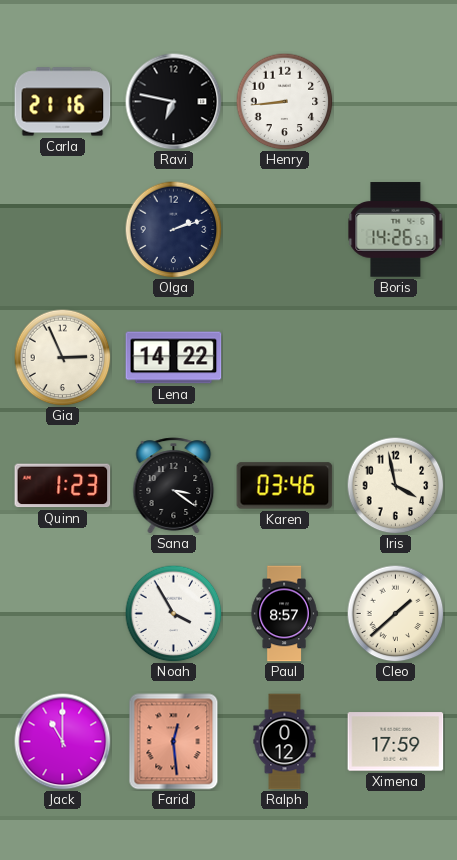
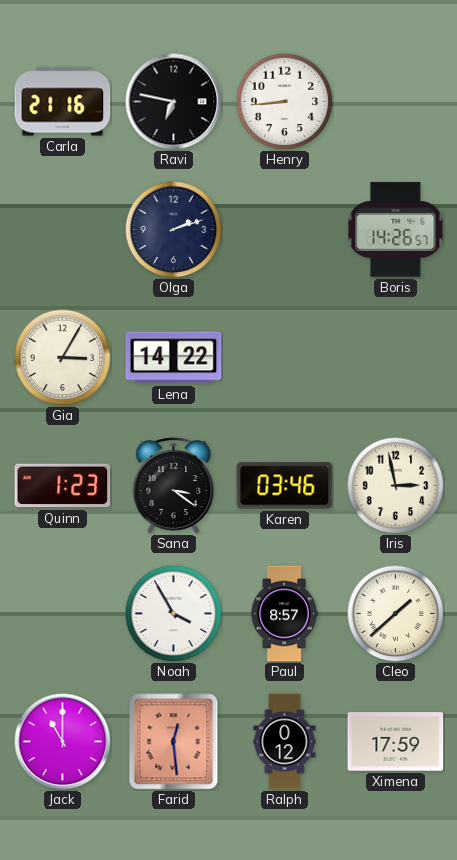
Gia: 2:56 -> 3:05 (62, 357)
Iris: 3:58 -> 2:58 (395, 485)
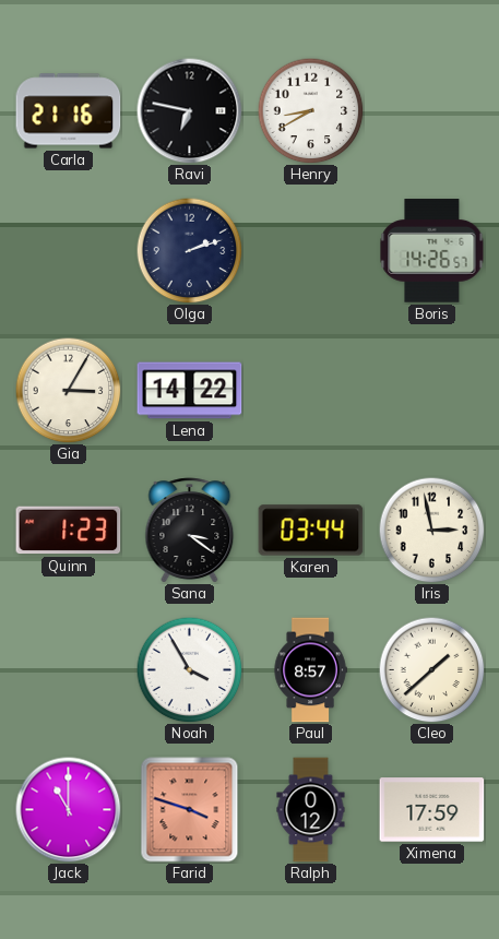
Henry: 8:44 -> 8:40 (310, 110)
Karen: 03:46 -> 03:44 (311, 531)
Farid: 12:29 -> 3:48 (190, 810)
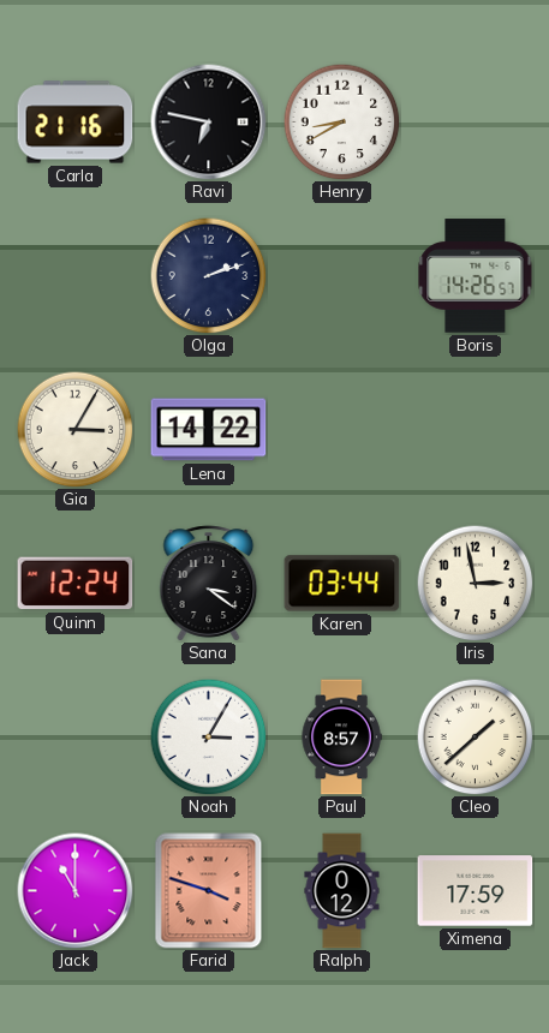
Quinn: 1:23 -> 12:24 (76, 584)
Noah: 3:55 -> 3:05 (208, 736)
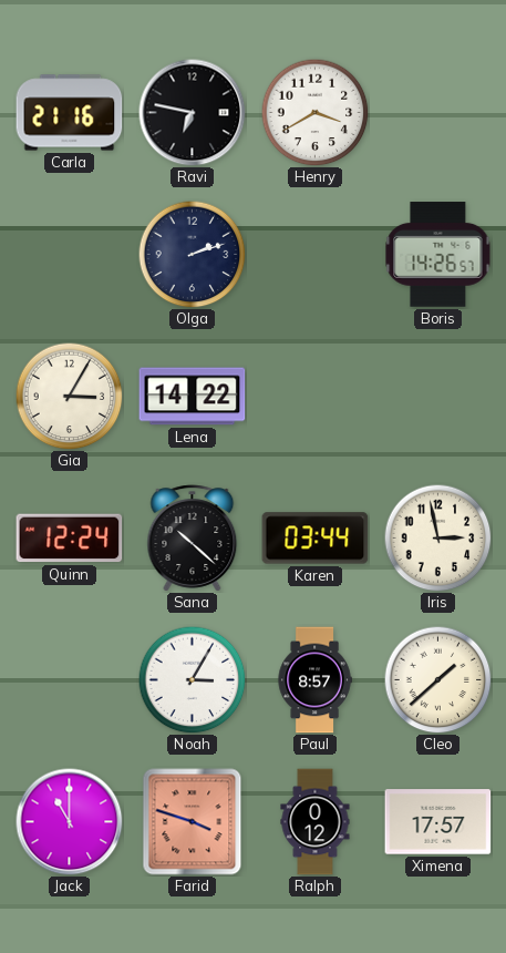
Henry: 8:40 -> 3:40 (314, 112)
Sana: 3:21 -> 10:22 (193, 539)
Ximena: 17:59 -> 17:57 (438, 822)
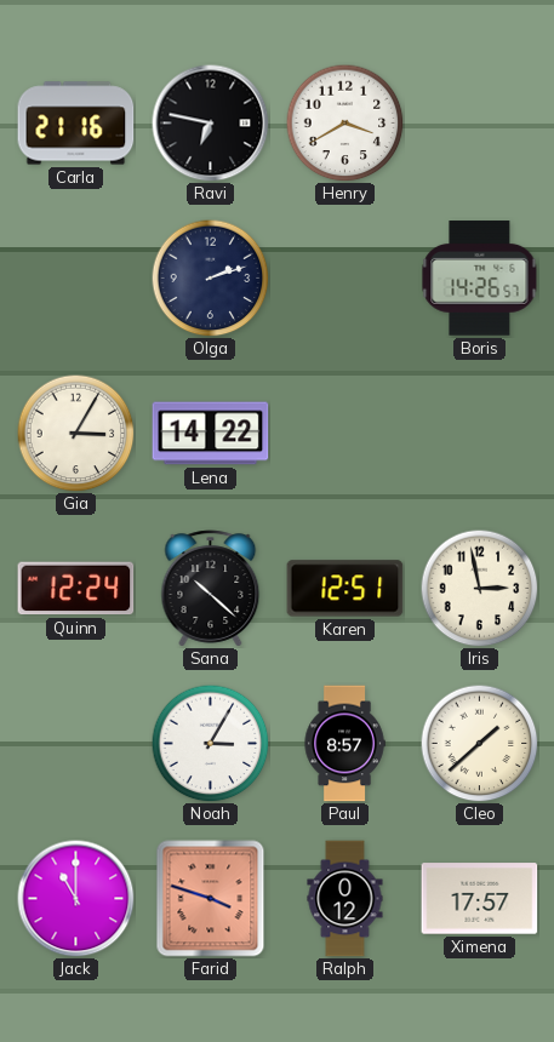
Karen: 03:44 -> 12:51 (345, 589)
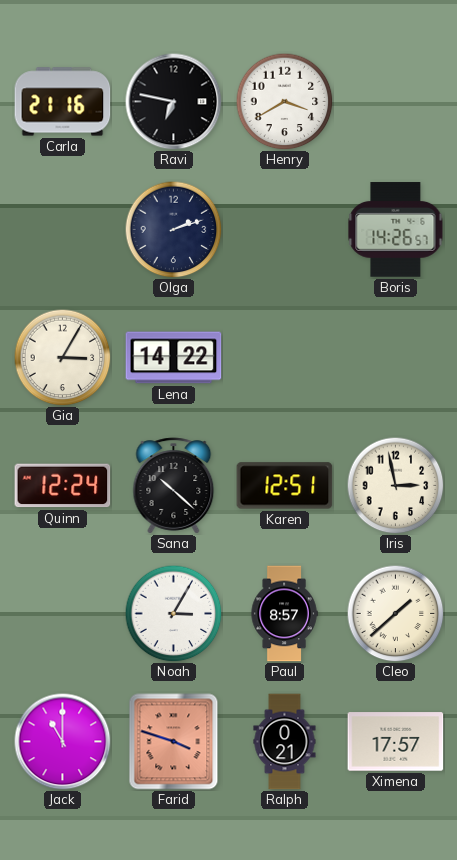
Ralph: 0:12 -> 0:21 (285, 742)
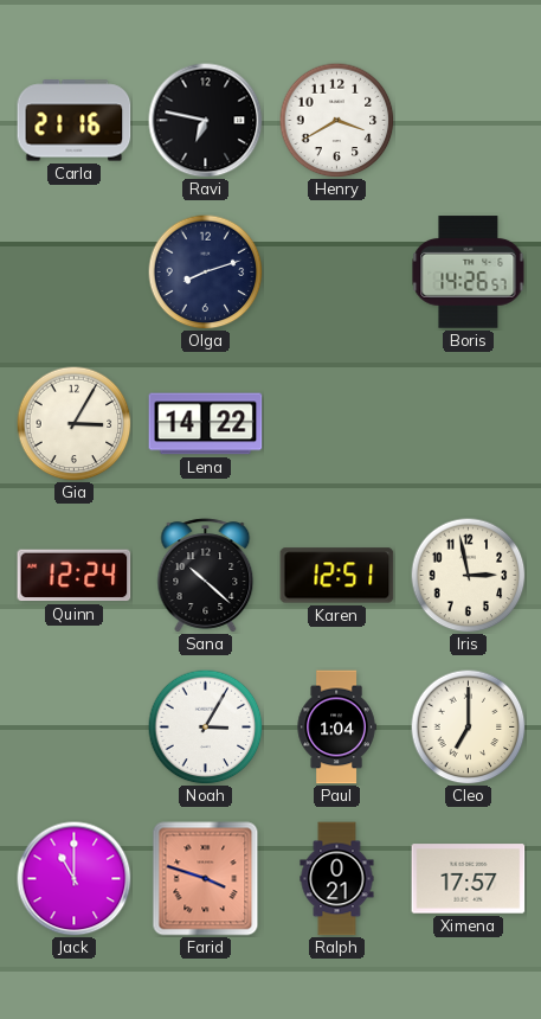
Olga: 2:12 -> 8:12 (205, 271)
Paul: 8:57 -> 1:04 (336, 728)
Cleo: 1:38 -> 7:00 (468, 726)
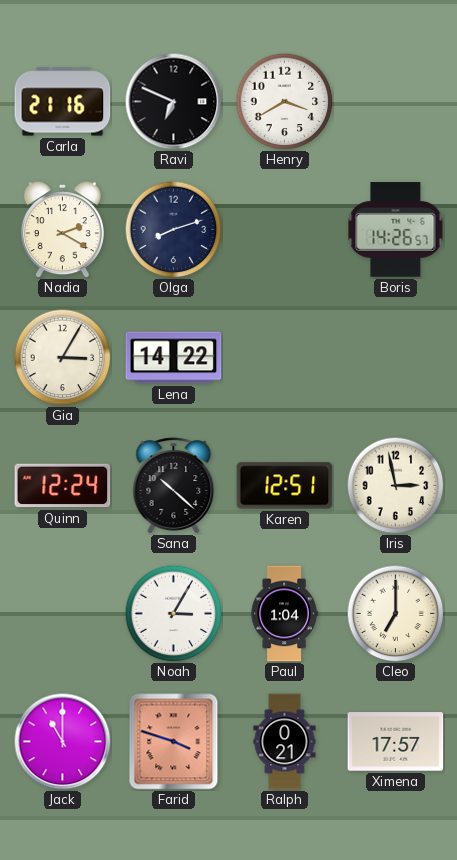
Ravi: 6:47 -> 6:49 (174, 102)
Nadia: none -> 2:20 (62, 230)
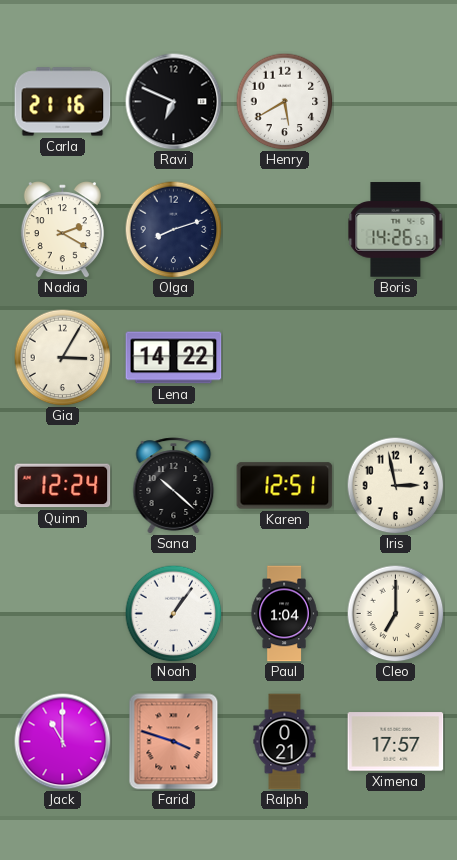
Henry: 3:40 -> 5:40 (284, 101)
Noah: 3:05 -> 1:06 (173, 613)
